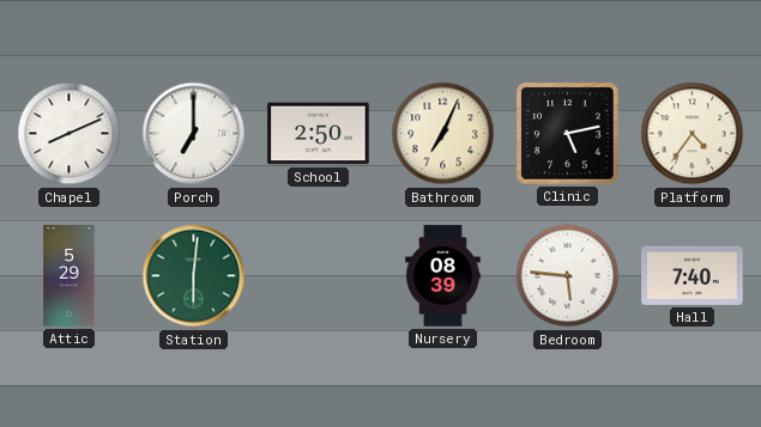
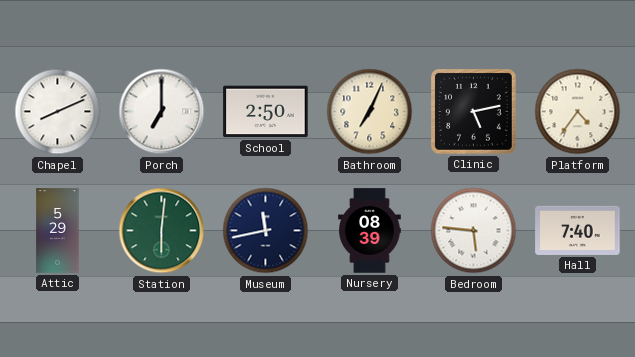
Museum: none -> 11:43 (266, 231)
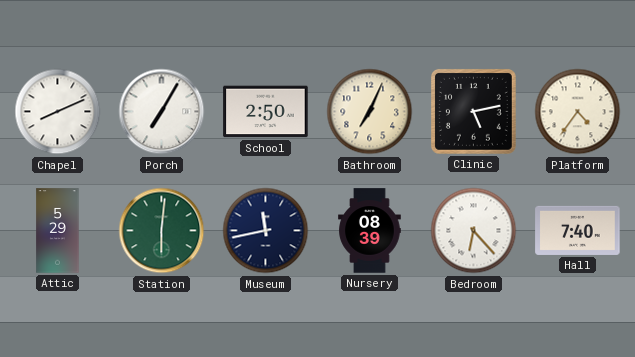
Porch: 7:00 -> 7:05 (162, 112)
Bedroom: 5:46 -> 6:23 (474, 231)
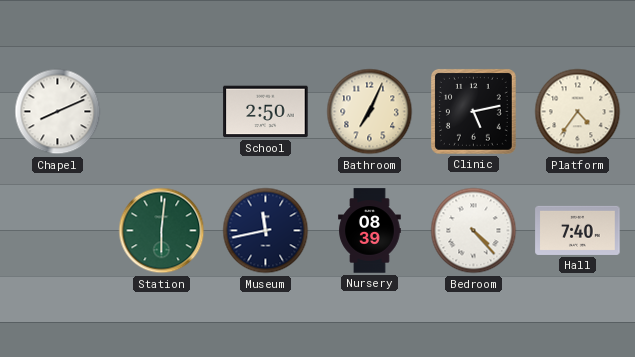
Porch: 7:05 -> none (162, 112)
Attic: 5:29 -> none (58, 231)
Bedroom: 6:23 -> 4:23 (474, 231)
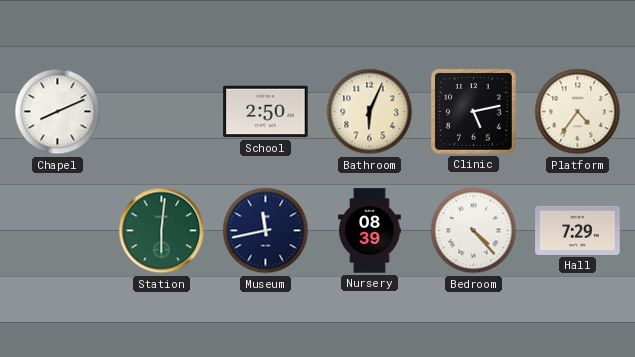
Bathroom: 7:04 -> 6:04 (370, 112)
Hall: 7:40 -> 7:29 (578, 230)
